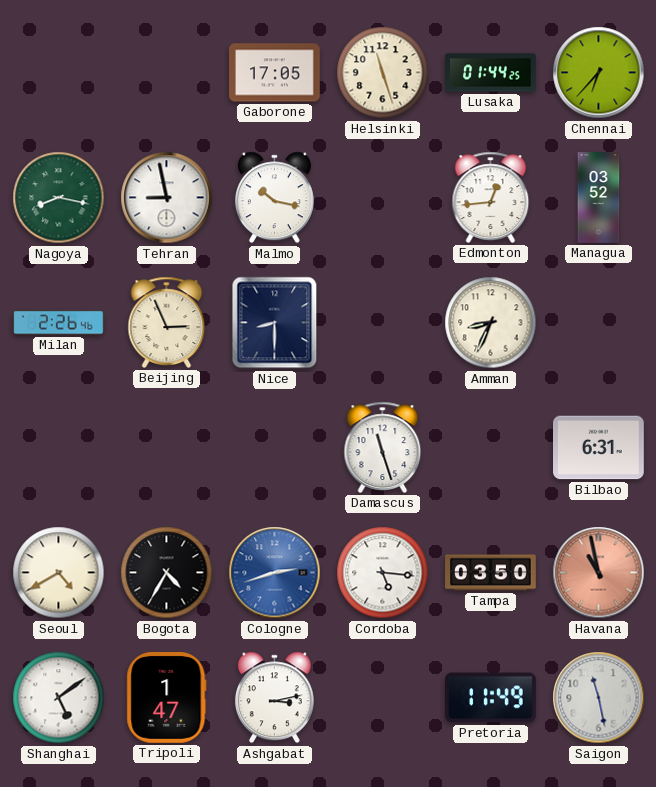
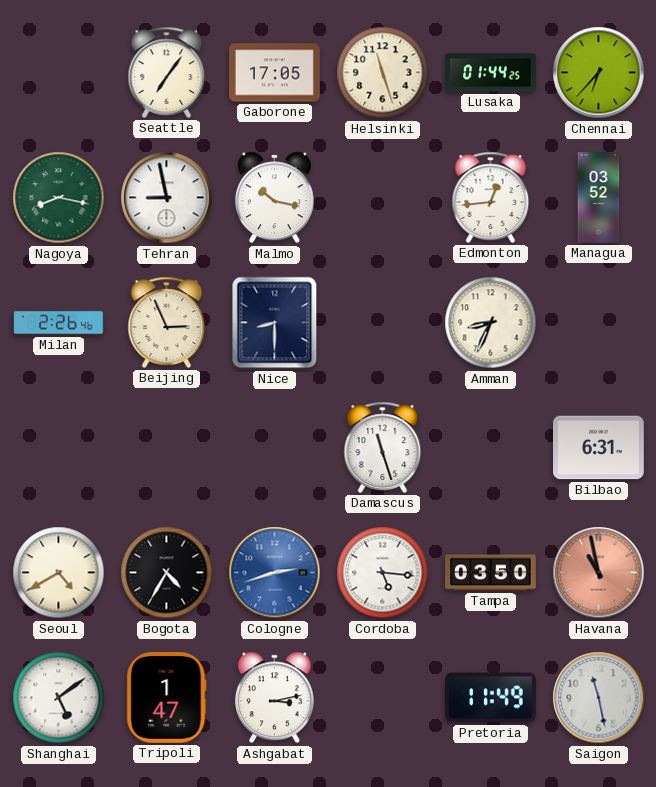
Seattle: none -> 7:06 (167, 72)
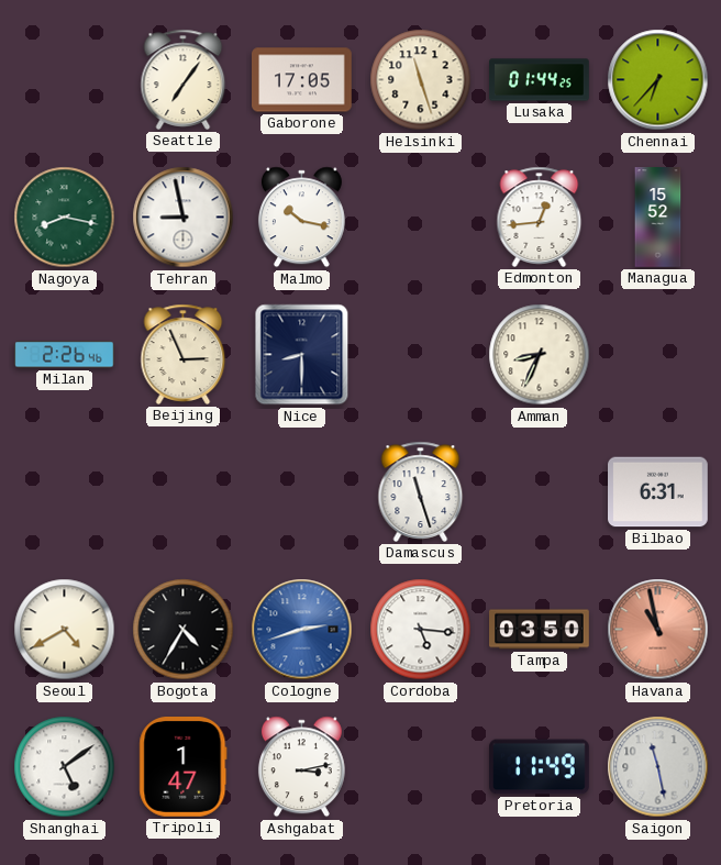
Managua: 03:52 -> 15:52 (658, 218)
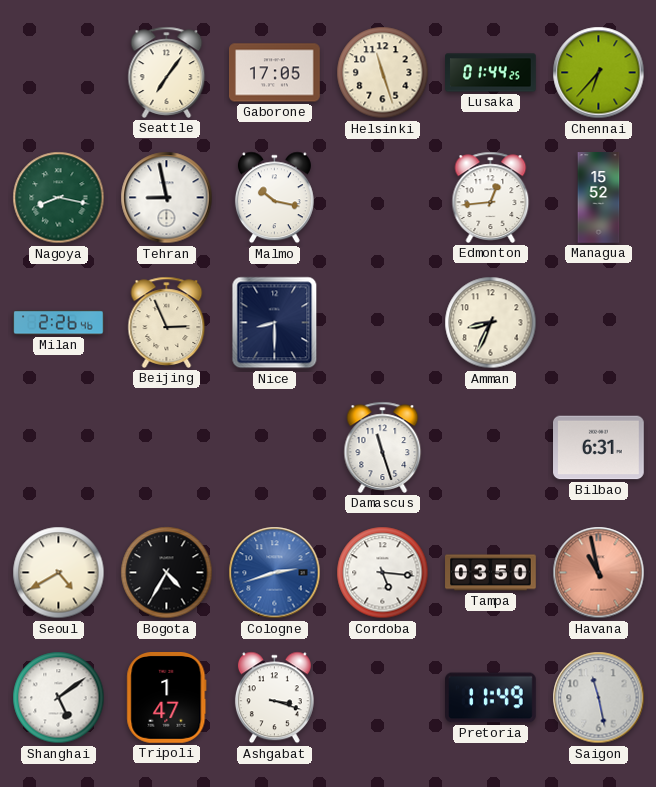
Ashgabat: 3:13 -> 3:18 (274, 698)
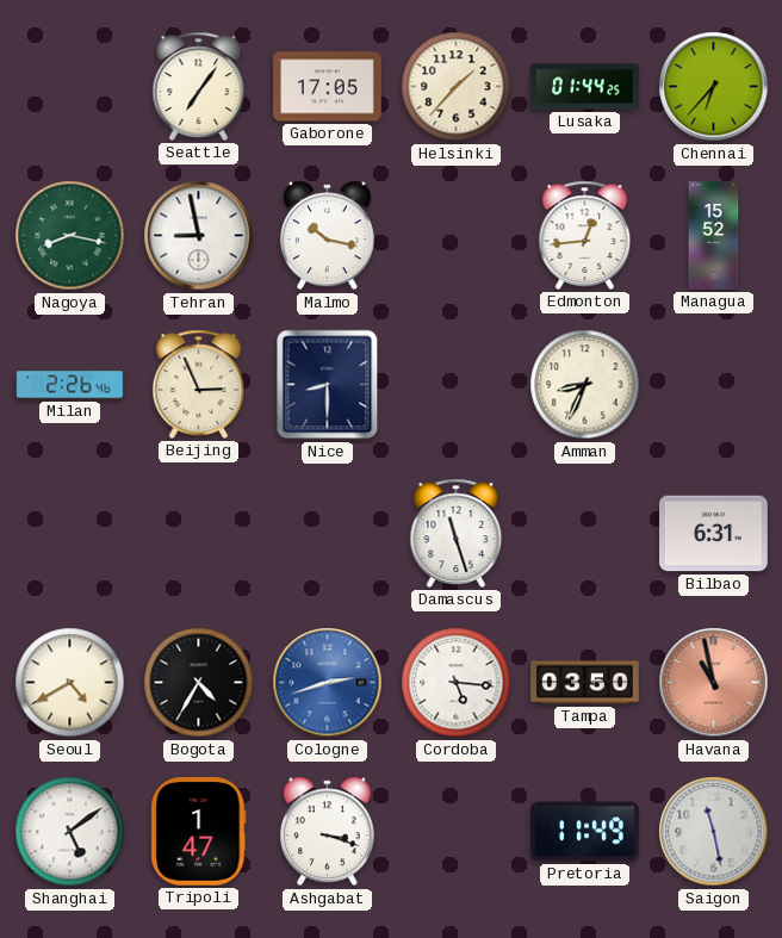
Helsinki: 11:27 -> 1:37 (457, 87)
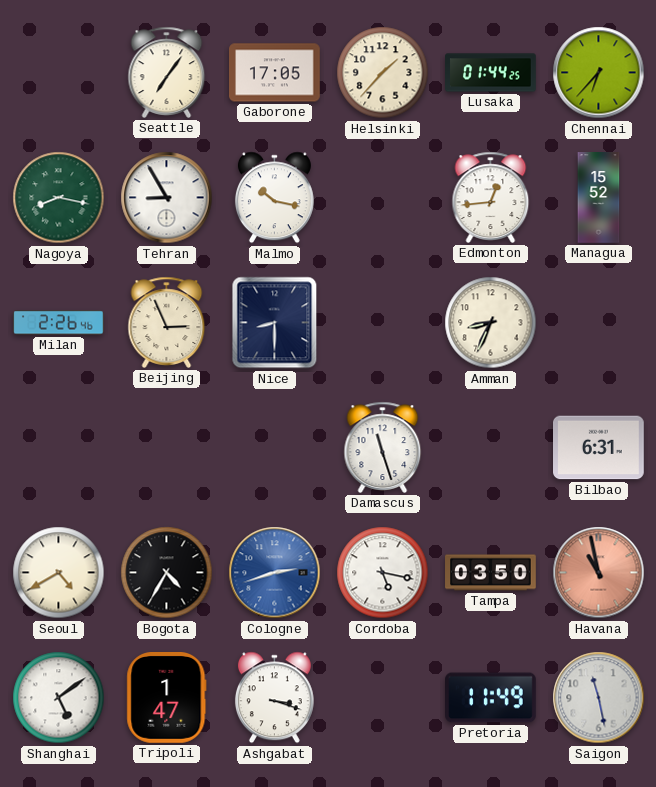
Tehran: 8:58 -> 8:55 (167, 198)
Cordoba: 5:16 -> 5:17 (383, 573)
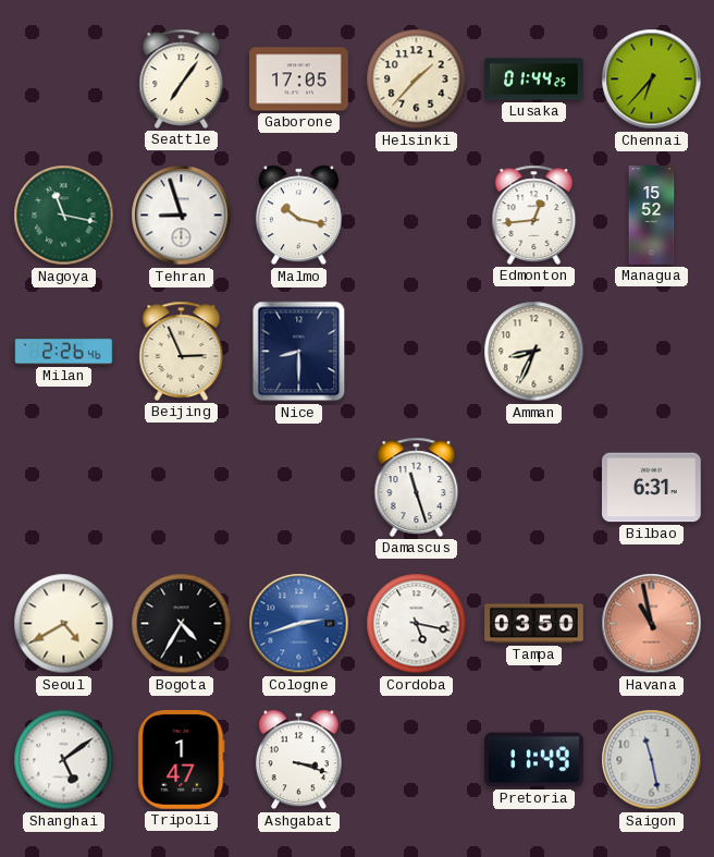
Nagoya: 8:17 -> 11:17 (64, 216)
Tehran: 8:55 -> 8:57 (182, 216)
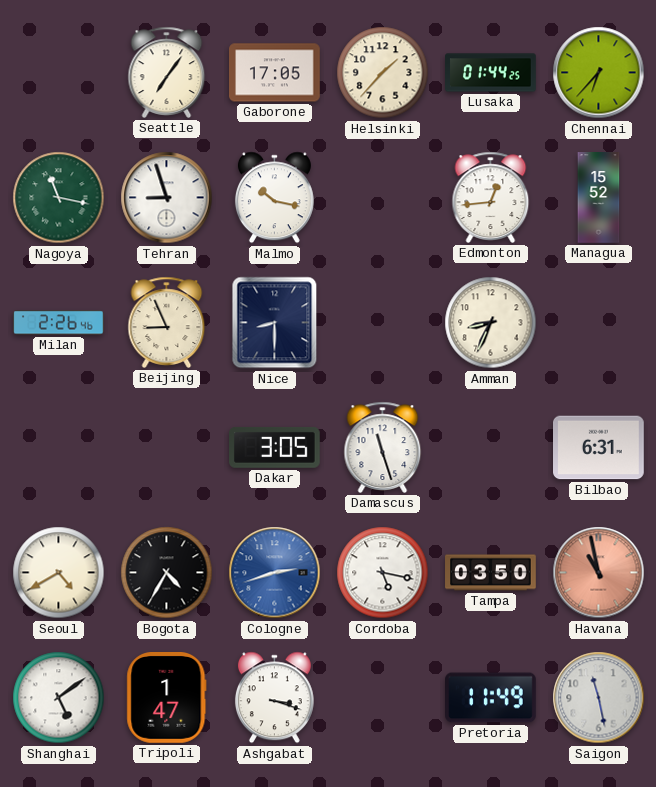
Beijing: 2:56 -> 8:56 (167, 322)
Dakar: none -> 3:05 (275, 447)
